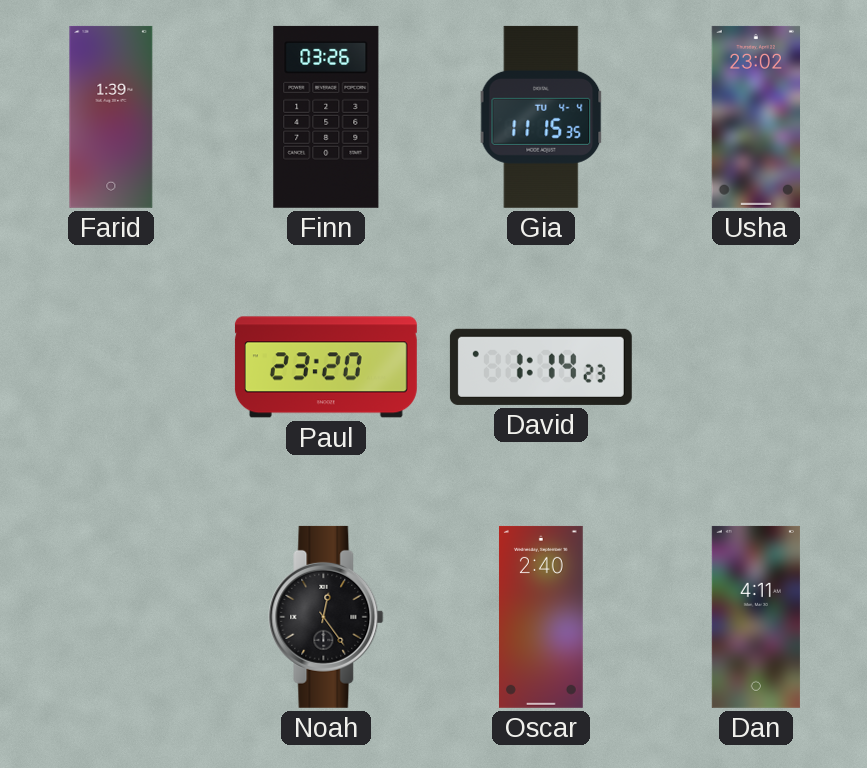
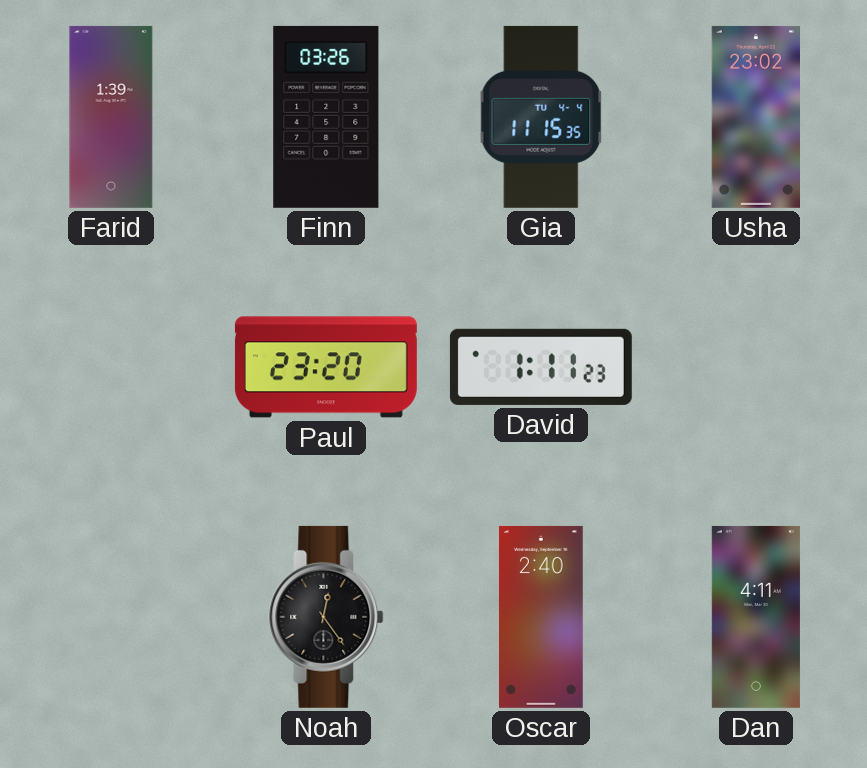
David: 1:14 -> 1:11 (541, 367)
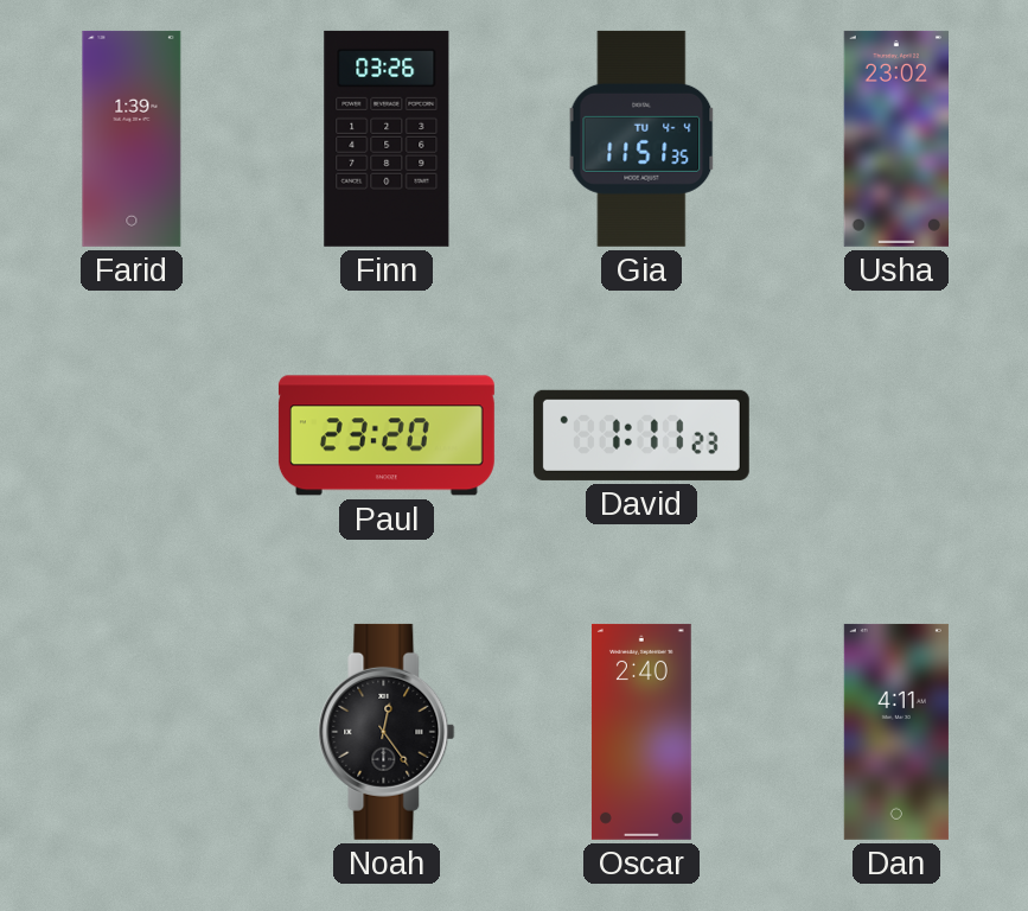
Gia: 11:15 -> 11:51 (641, 139)
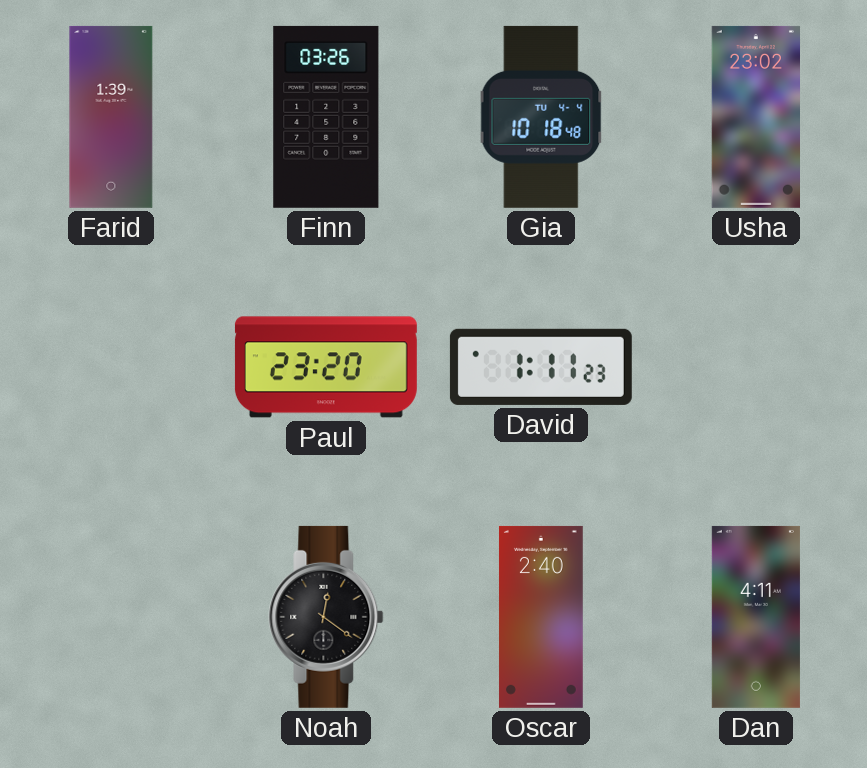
Gia: 11:51 -> 10:18 (541, 117)
Noah: 12:24 -> 12:21 (326, 617)
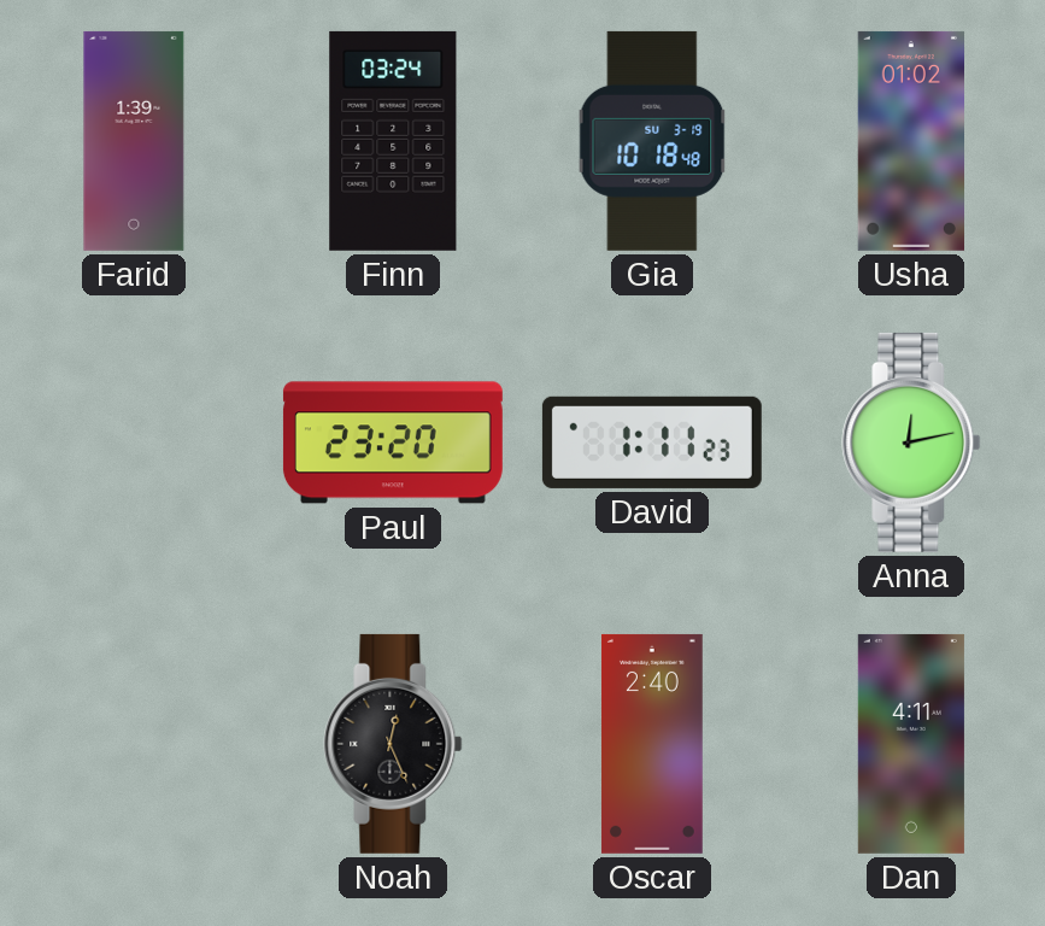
Finn: 03:26 -> 03:24 (393, 141)
Gia date: TU 4-4 -> SU 3-19 (652, 141)
Usha: 23:02 -> 01:02 (910, 141)
Anna: none -> 12:13 (911, 443)
Noah: 12:21 -> 12:26 (393, 744)
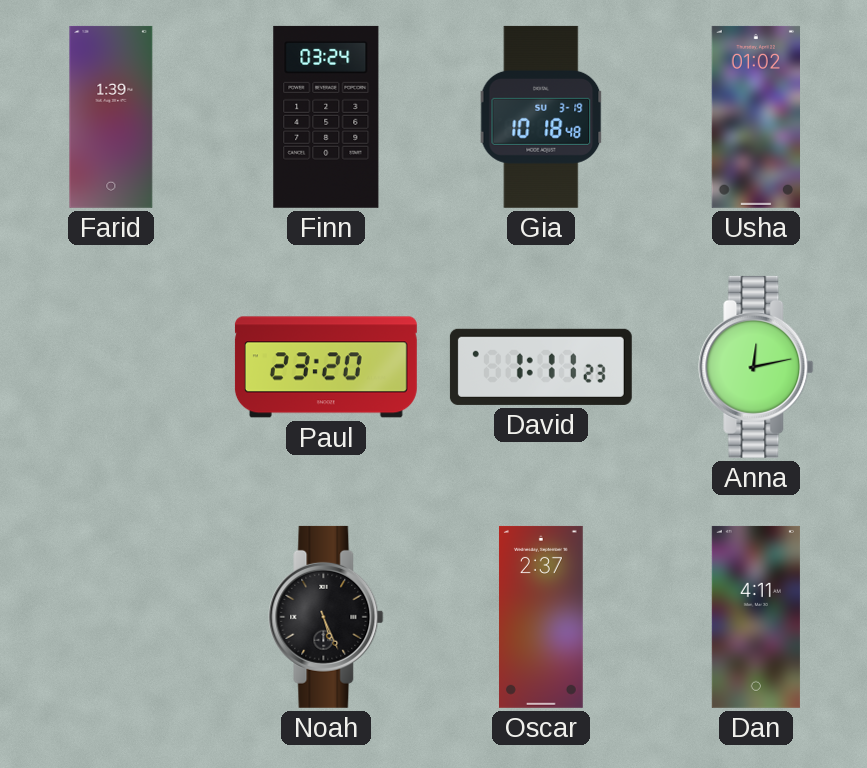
Noah: 12:26 -> 5:26 (326, 617)
Oscar: 2:40 -> 2:37 (541, 617)
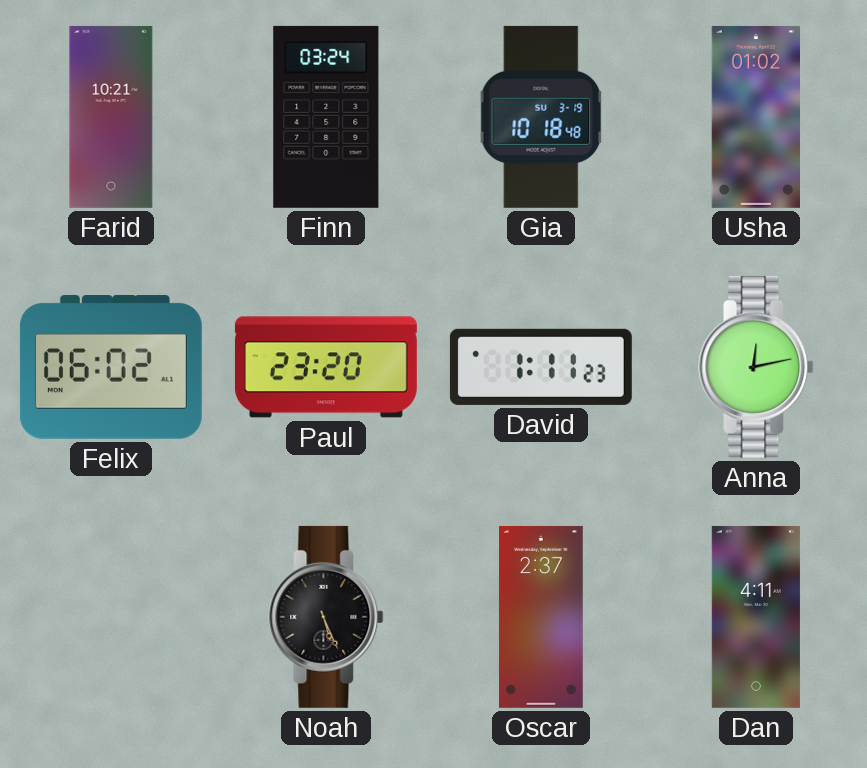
Farid: 1:39 -> 10:21 (111, 117)
Felix: none -> 06:02 (111, 368)
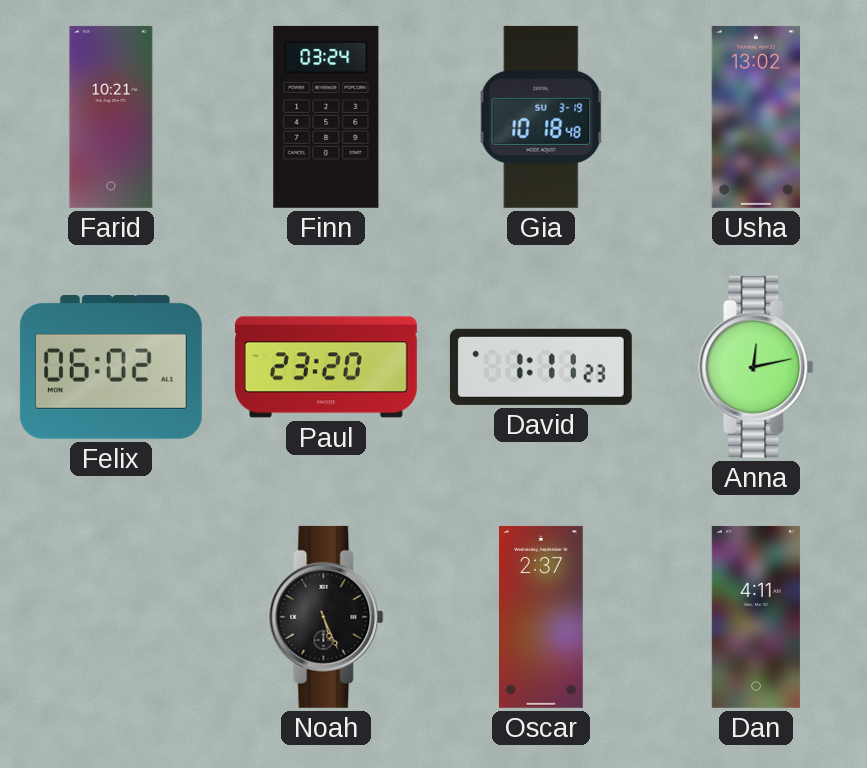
Usha: 01:02 -> 13:02 (755, 117)
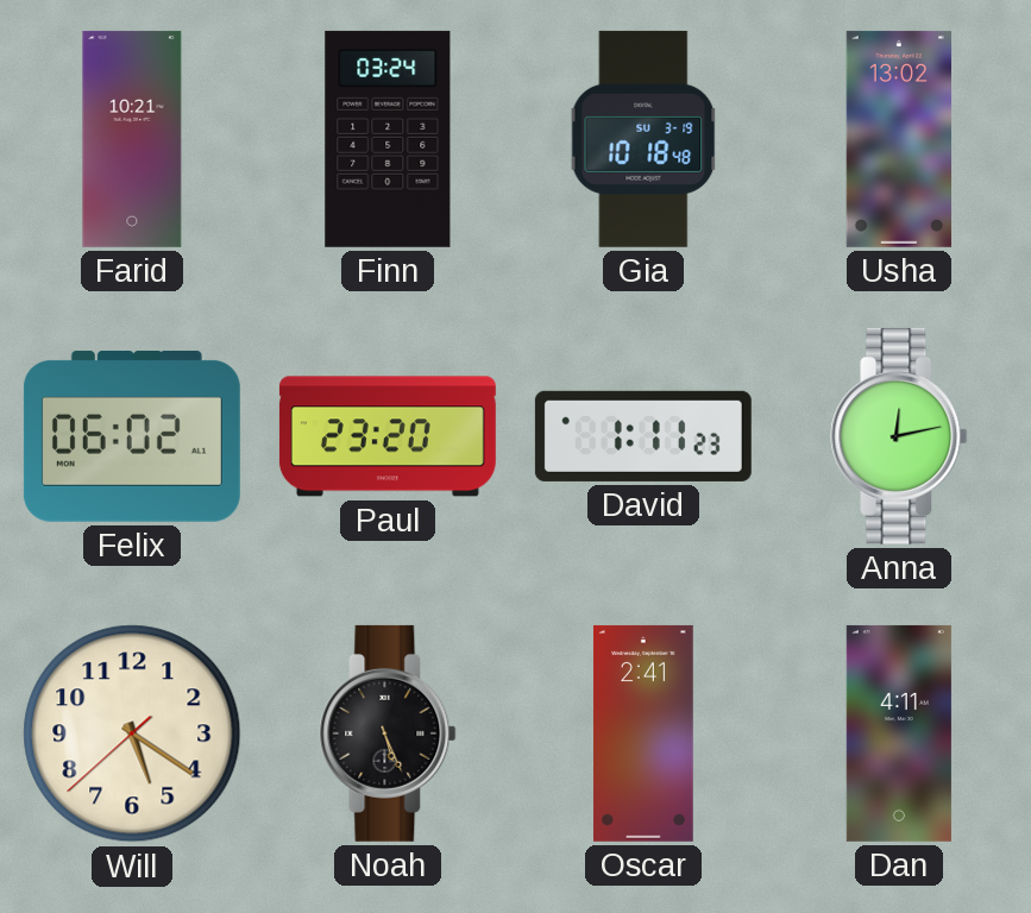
Will: none -> 5:20 (132, 733)
Oscar: 2:37 -> 2:41 (643, 733)
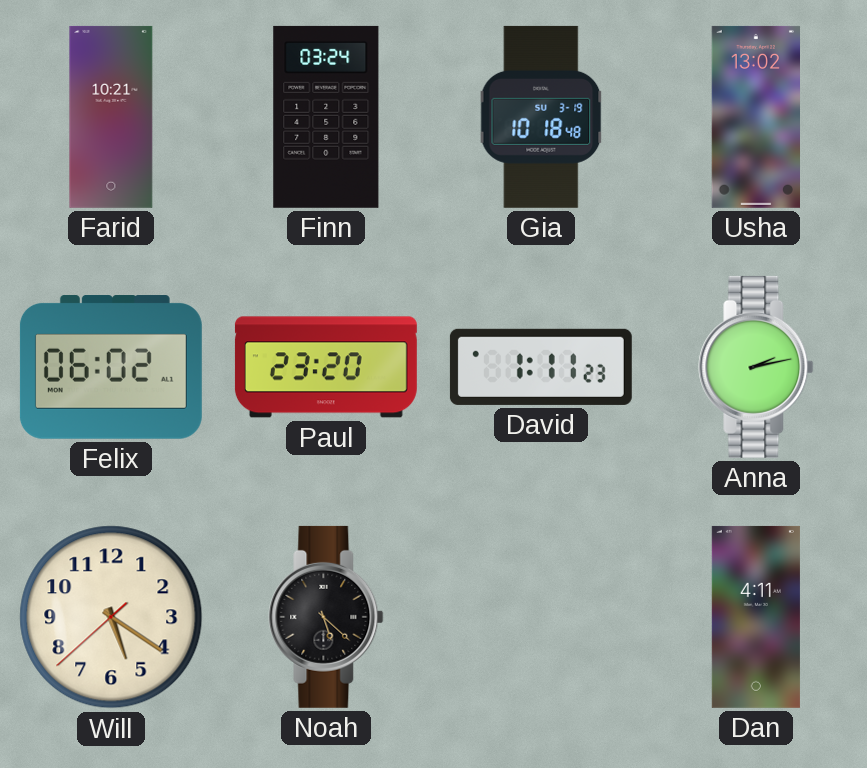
Anna: 12:13 -> 2:13 (756, 367)
Noah: 5:26 -> 5:22 (326, 617)
Oscar: 2:41 -> none (643, 733)
